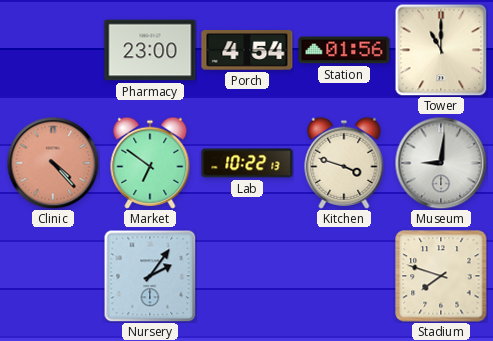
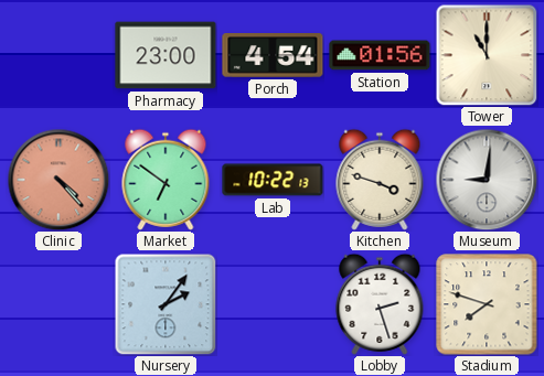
Lobby: none -> 2:27 (380, 304)
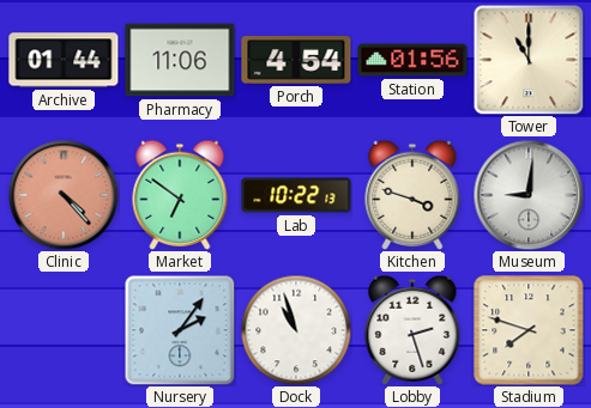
Archive: none -> 01:44 (64, 60)
Pharmacy: 23:00 -> 11:06 (180, 60)
Dock: none -> 10:57 (296, 330)
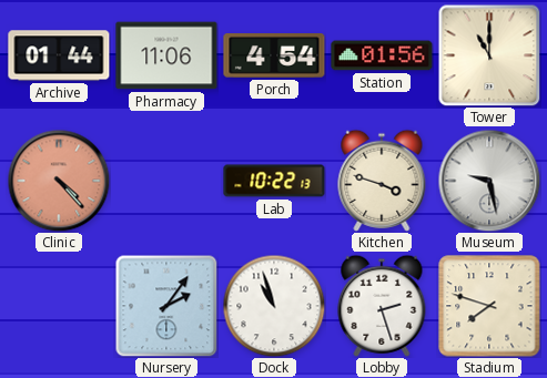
Market: 6:51 -> none (180, 195)
Museum: 9:01 -> 9:28 (489, 181)
